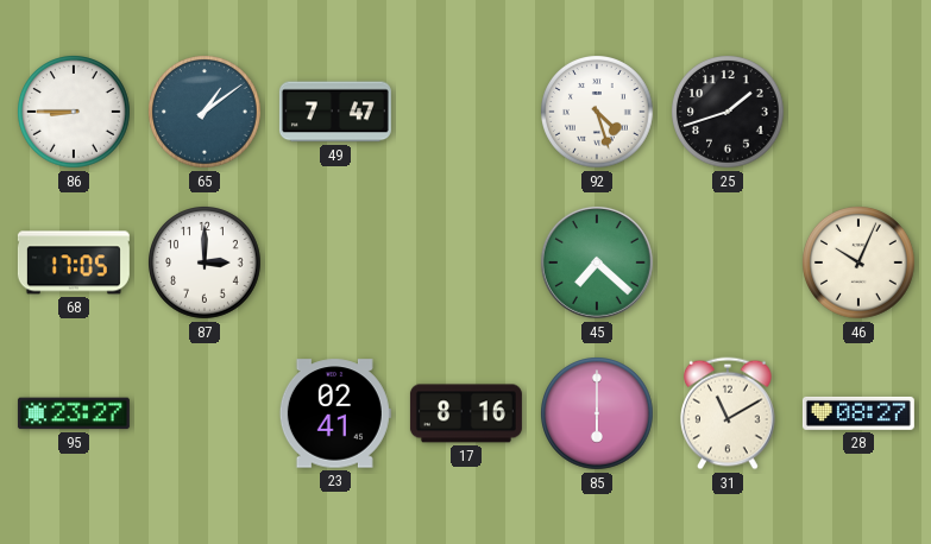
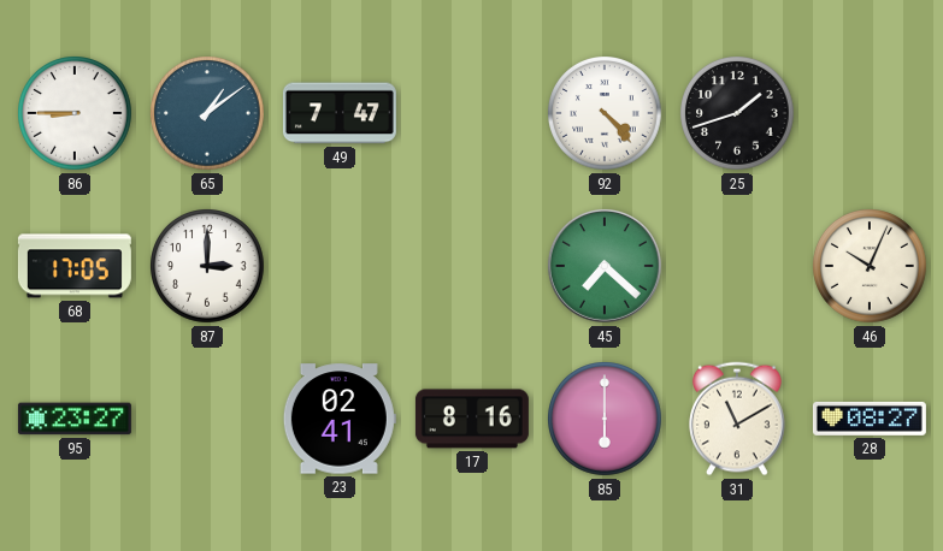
92: 4:27 -> 4:23 (606, 114)
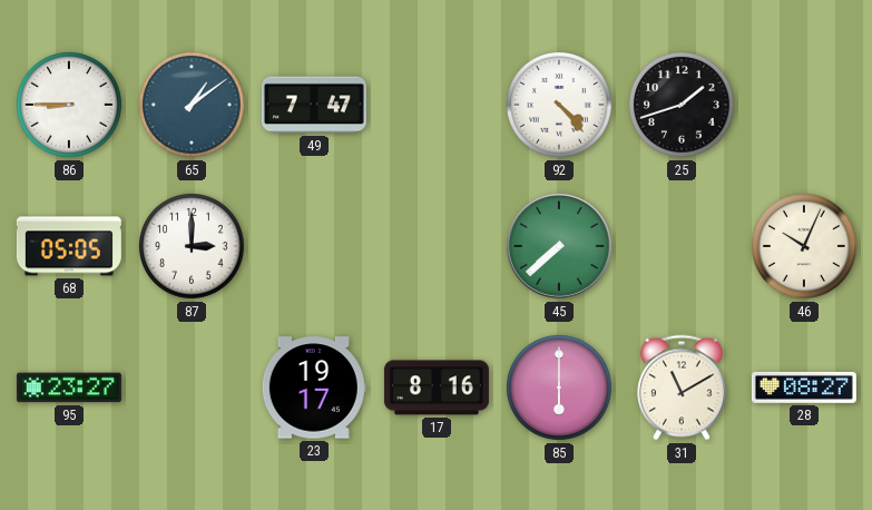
68: 17:05 -> 05:05 (69, 246)
45: 7:22 -> 7:38 (559, 246)
23: 02:41 -> 19:17 (314, 388)
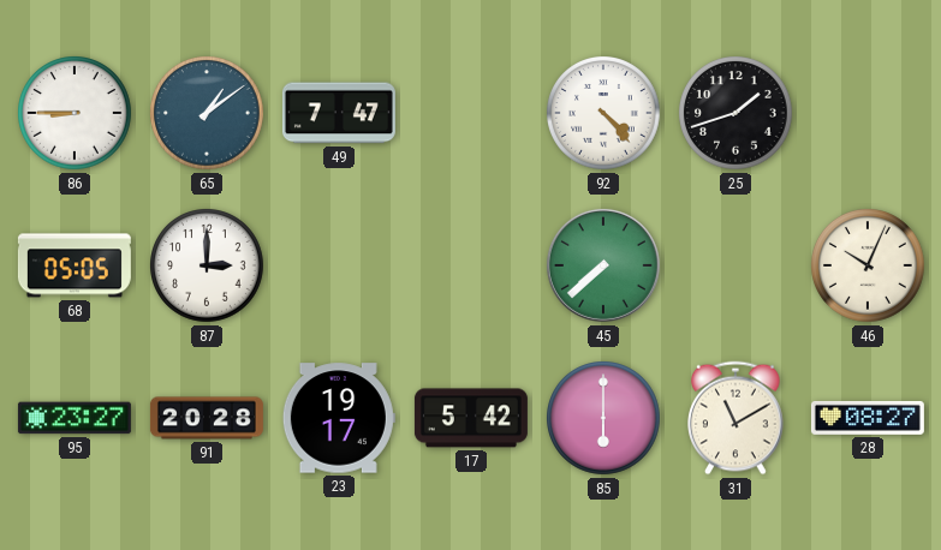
91: none -> 20:28 (207, 418)
17: 8:16 -> 5:42 (471, 418)
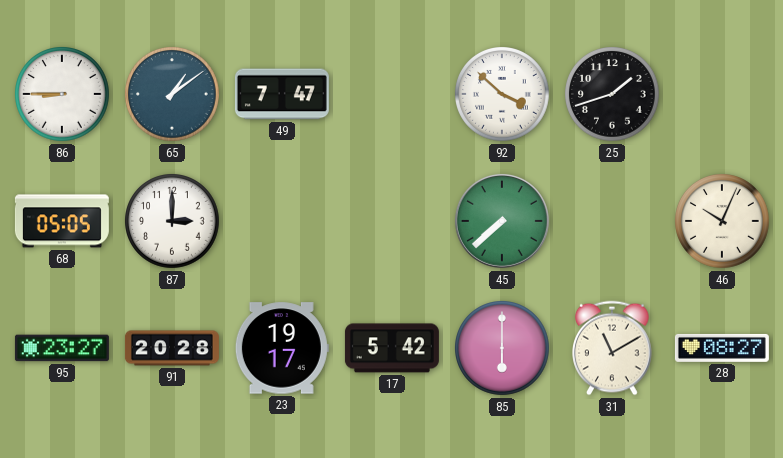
92: 4:23 -> 3:52 (503, 95)
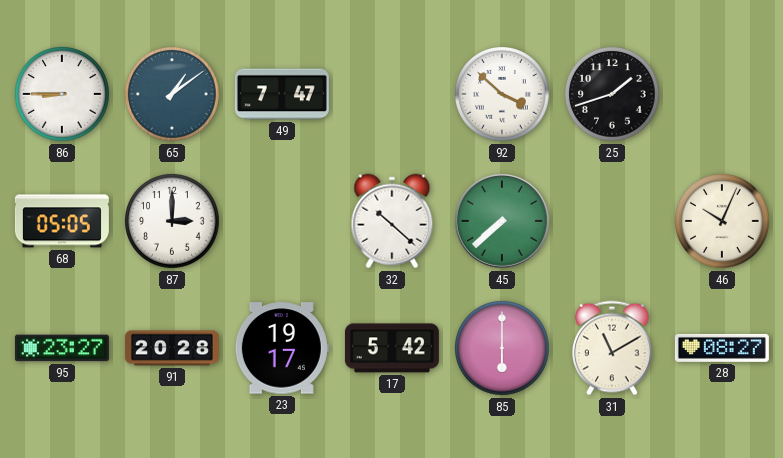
32: none -> 10:22 (392, 221)
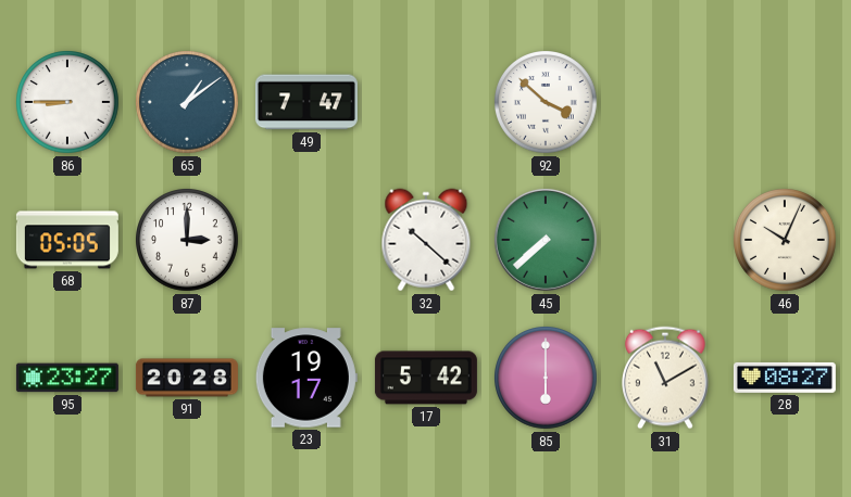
25: 1:42 -> none (613, 95)
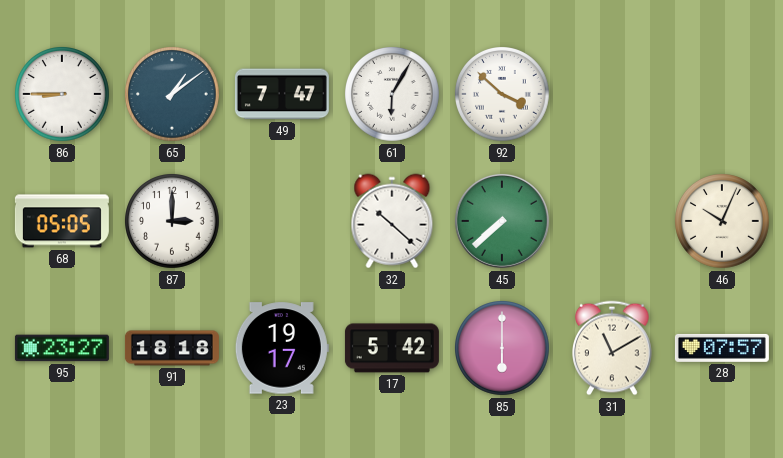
61: none -> 6:05 (393, 95)
91: 20:28 -> 18:18 (172, 348)
28: 08:27 -> 07:57 (722, 348)
